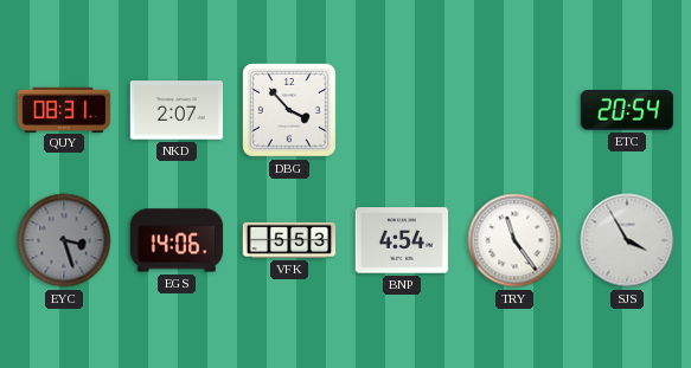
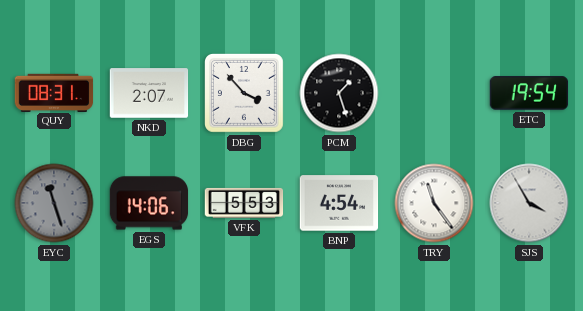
PCM: none -> 1:27 (339, 93)
ETC: 20:54 -> 19:54 (529, 93)
EYC: 3:27 -> 11:27 (54, 203)
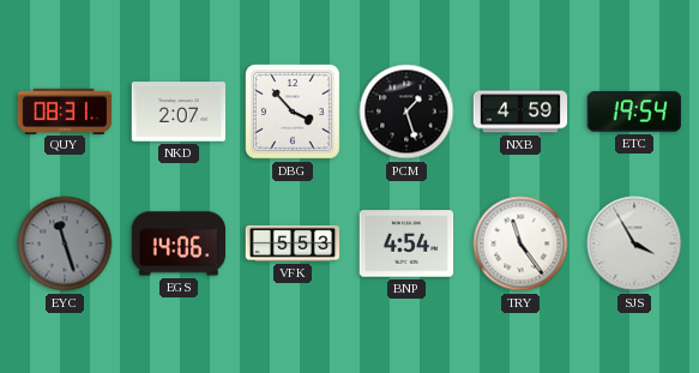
NXB: none -> 4:59 (520, 112)
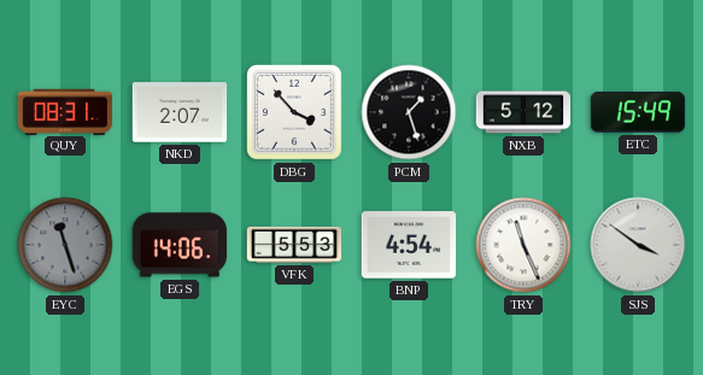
NXB: 4:59 -> 5:12 (523, 112)
ETC: 19:54 -> 15:49 (638, 112)
TRY: 11:24 -> 11:26 (523, 245)
SJS: 3:55 -> 3:51 (638, 245)
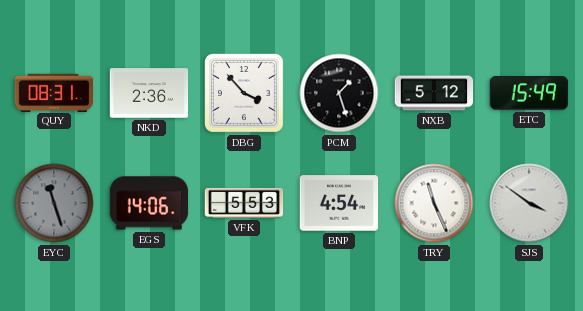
NKD: 2:07 -> 2:36 (149, 93)
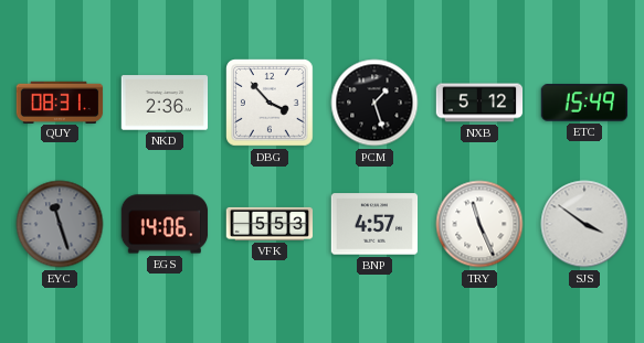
BNP: 4:54 -> 4:57 (374, 224)
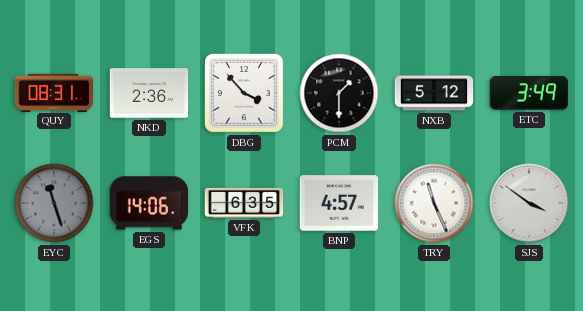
PCM: 1:27 -> 1:30 (339, 93)
ETC: 15:49 -> 3:49 (529, 93)
VFK: 5:53 -> 6:35 (244, 203)
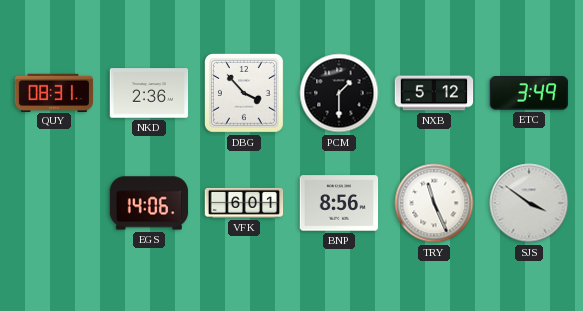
EYC: 11:27 -> none (54, 203)
VFK: 6:35 -> 6:01 (244, 203)
BNP: 4:57 -> 8:56 (339, 203)
